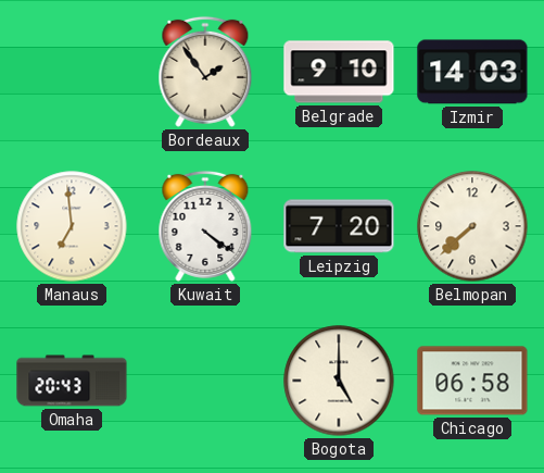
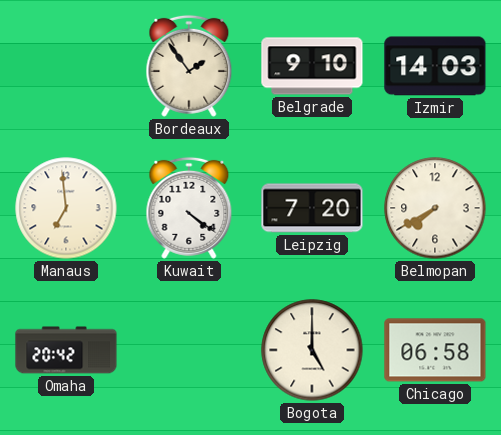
Belmopan: 7:38 -> 7:40 (435, 208)
Omaha: 20:43 -> 20:42 (66, 350)
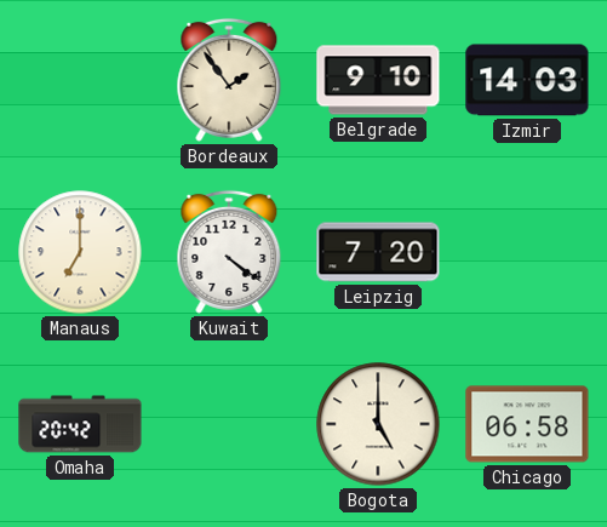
Manaus: 6:59 -> 7:00 (80, 252)
Belmopan: 7:40 -> none (435, 208)
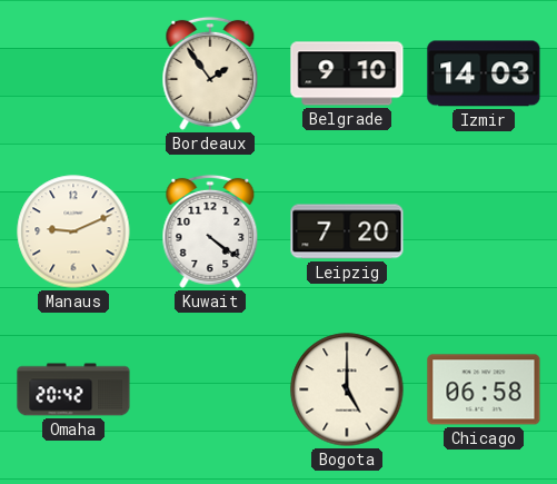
Manaus: 7:00 -> 9:11 (73, 231)
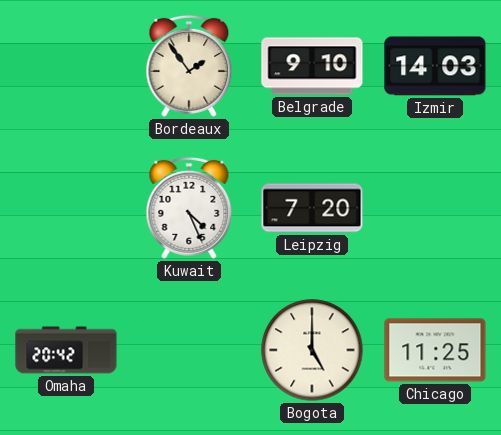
Manaus: 9:11 -> none (73, 231)
Kuwait: 4:21 -> 4:26 (189, 208)
Chicago: 06:58 -> 11:25 (435, 350)
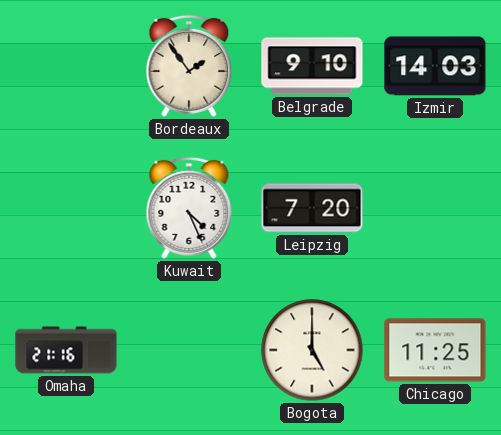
Omaha: 20:42 -> 21:16 (66, 350)
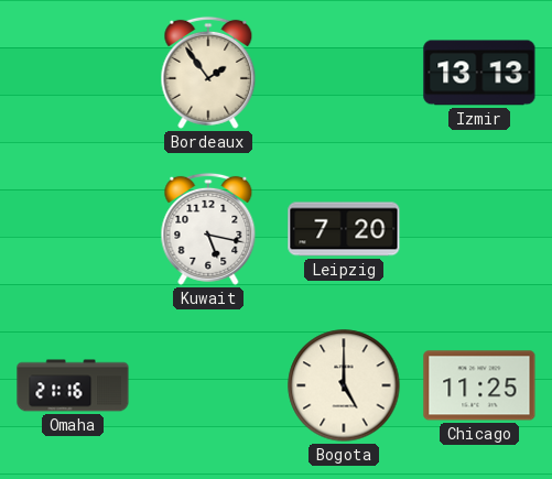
Belgrade: 9:10 -> none (312, 66)
Izmir: 14:03 -> 13:13 (479, 73)
Kuwait: 4:26 -> 5:17 (208, 229)
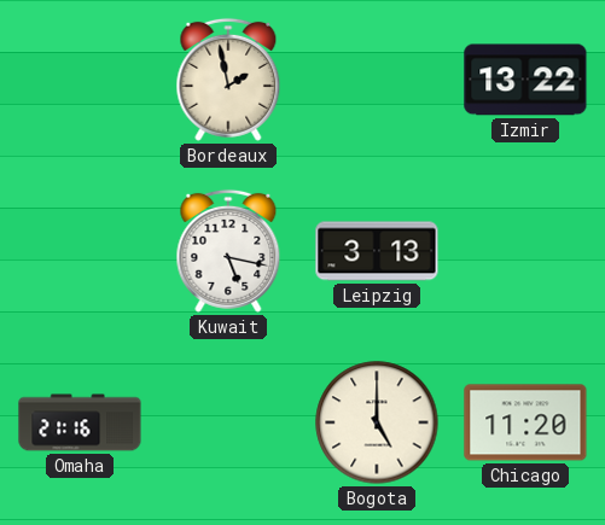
Bordeaux: 1:54 -> 1:58 (228, 80)
Izmir: 13:13 -> 13:22 (525, 80)
Leipzig: 7:20 -> 3:13 (377, 251)
Chicago: 11:25 -> 11:20 (525, 422)
